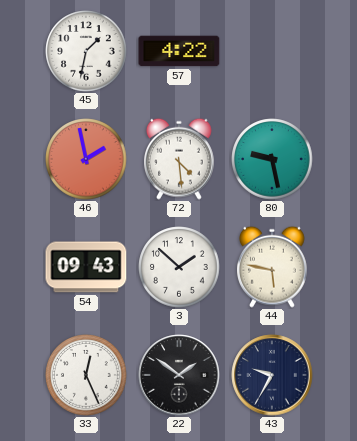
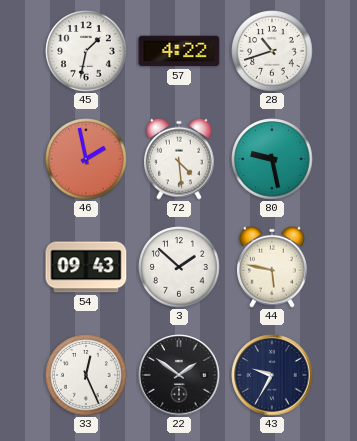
28: none -> 10:42 (272, 51)
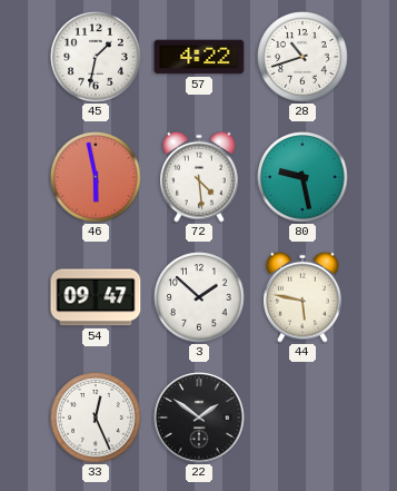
46: 1:58 -> 5:58 (96, 177)
54: 09:43 -> 09:47 (96, 297)
43: 9:35 -> none (272, 375)
